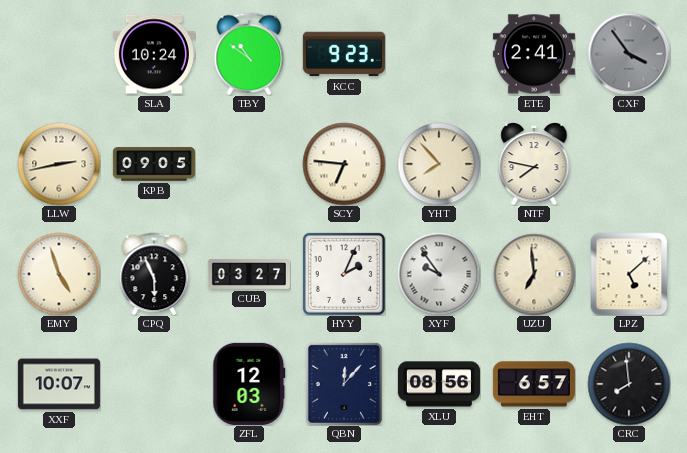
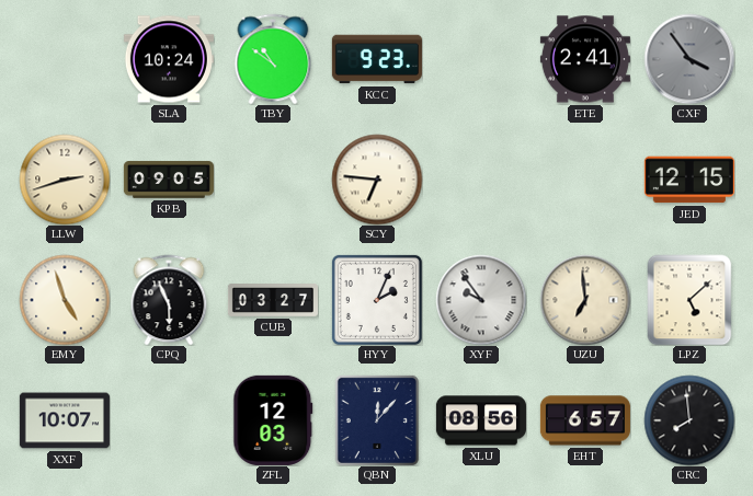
LLW: 2:43 -> 2:42 (65, 180)
YHT: 7:53 -> none (439, 164)
NTF: 7:47 -> none (534, 164)
JED: none -> 12:15 (689, 180)
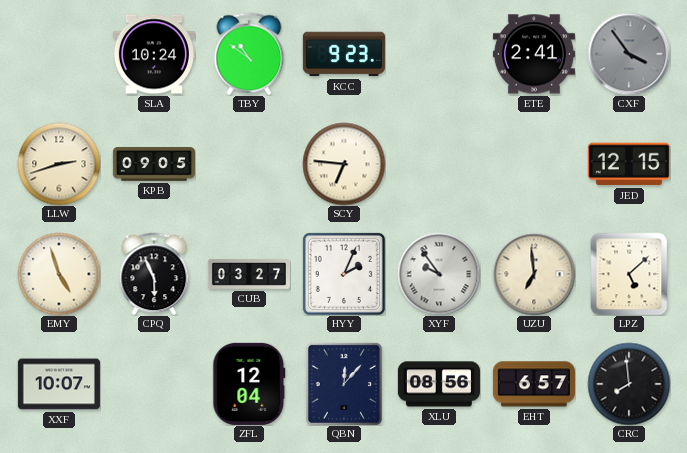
ZFL: 12:03 -> 12:04 (249, 384)
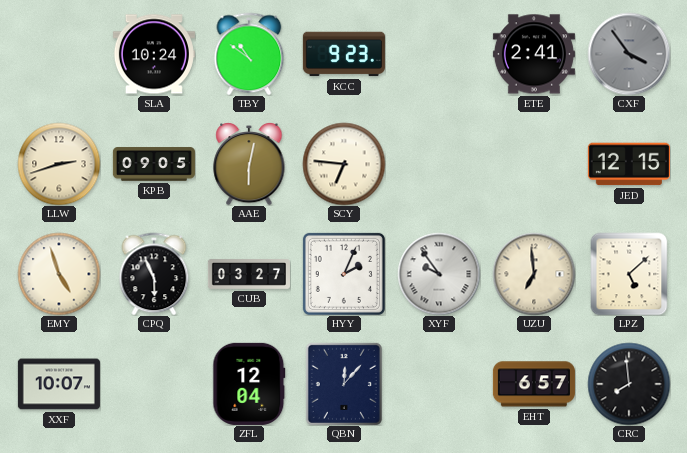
AAE: none -> 6:02 (249, 164)
XLU: 08:56 -> none (439, 384)
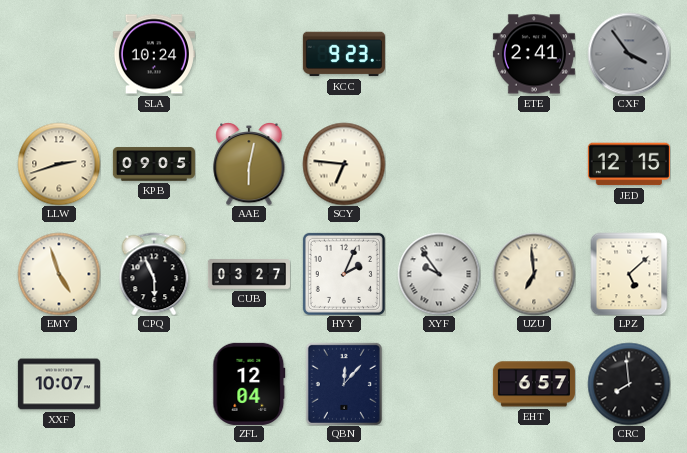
TBY: 10:51 -> none (249, 54)
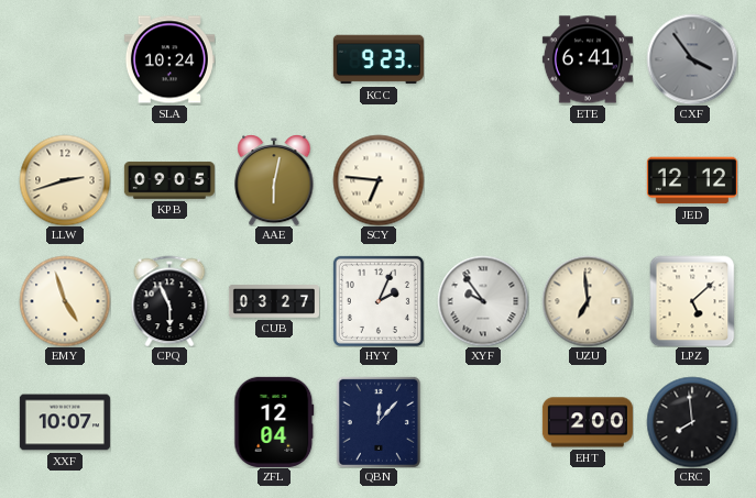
ETE: 2:41 -> 6:41 (588, 59)
JED: 12:15 -> 12:12 (692, 180)
EHT: 6:57 -> 2:00 (588, 422)
